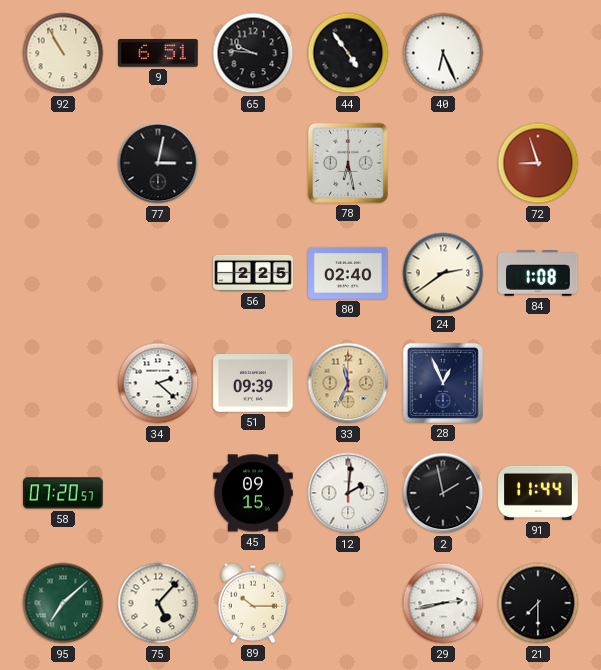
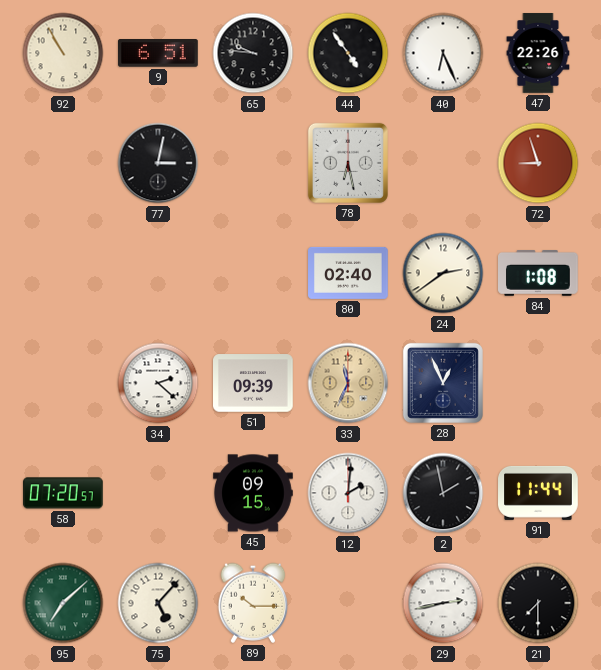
47: none -> 22:26 (538, 53)
56: 2:25 -> none (253, 273)
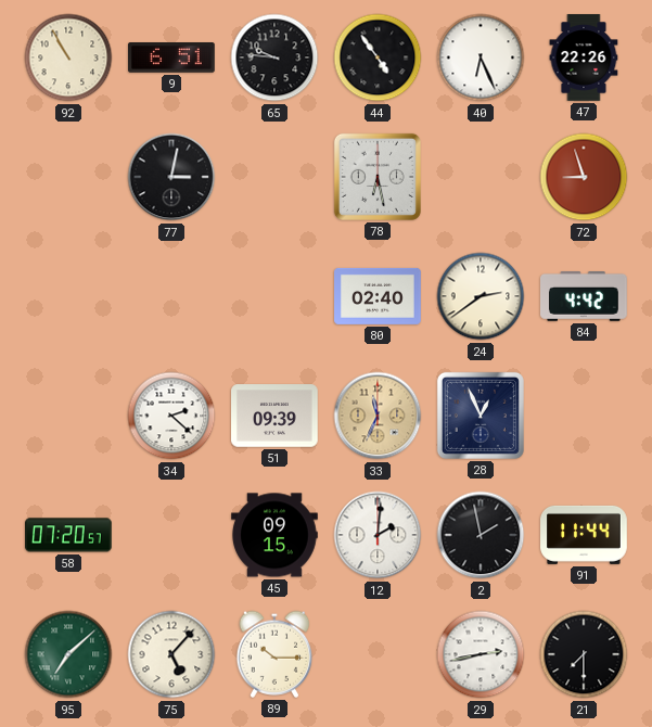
84: 1:08 -> 4:42 (585, 297)
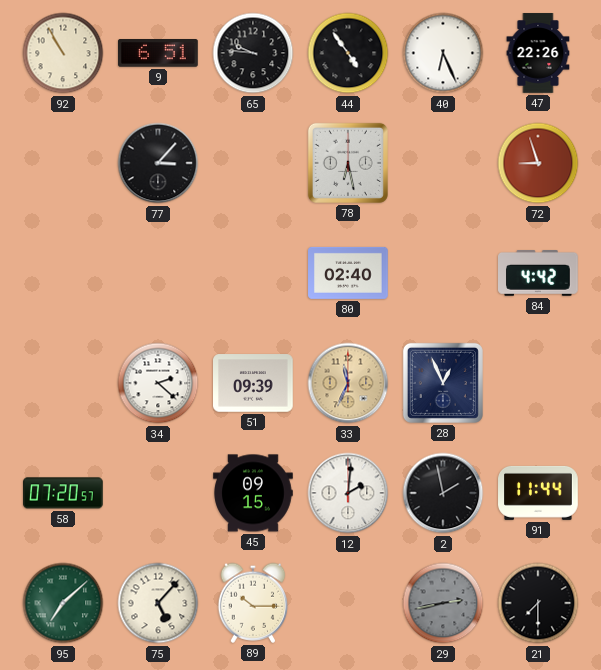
77: 3:02 -> 3:07 (158, 163)
24: 2:39 -> none (481, 296)
29 dial: white -> grey (443, 603)
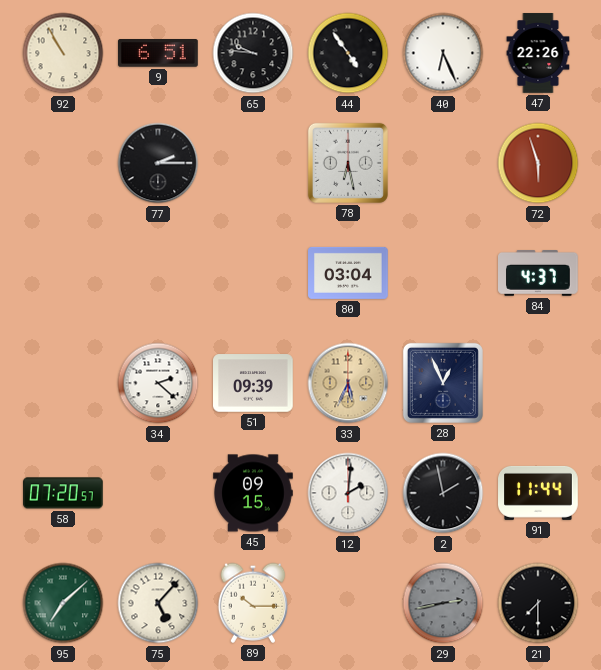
77: 3:07 -> 2:15 (158, 163)
72: 8:57 -> 5:57 (538, 163)
80: 02:40 -> 03:04 (348, 273)
84: 4:42 -> 4:37 (539, 274)
33: 11:34 -> 5:34 (348, 383)
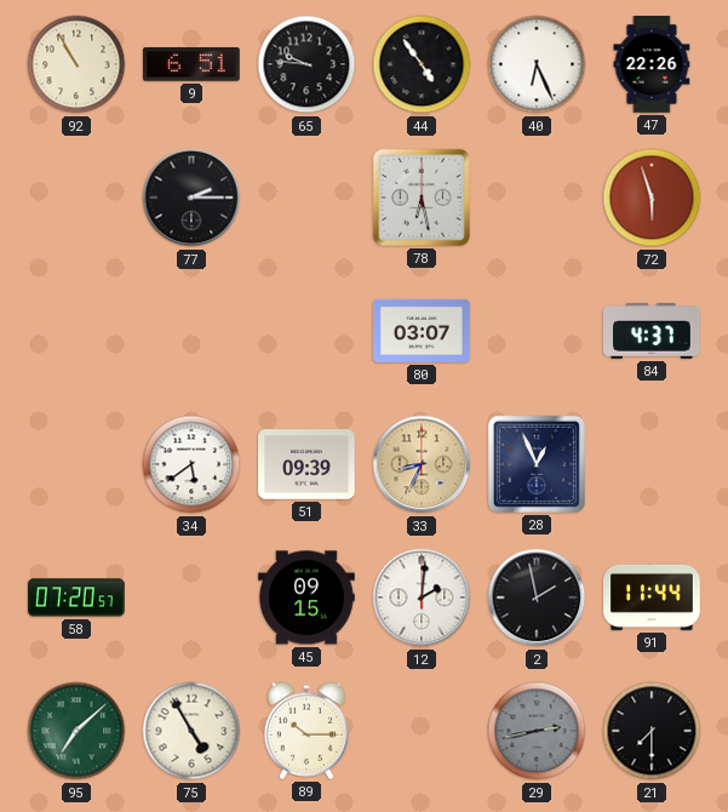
80: 03:04 -> 03:07 (422, 331)
34: 2:22 -> 5:39 (191, 464)
33: 5:34 -> 8:34 (422, 464)
75: 5:07 -> 4:55 (191, 731)
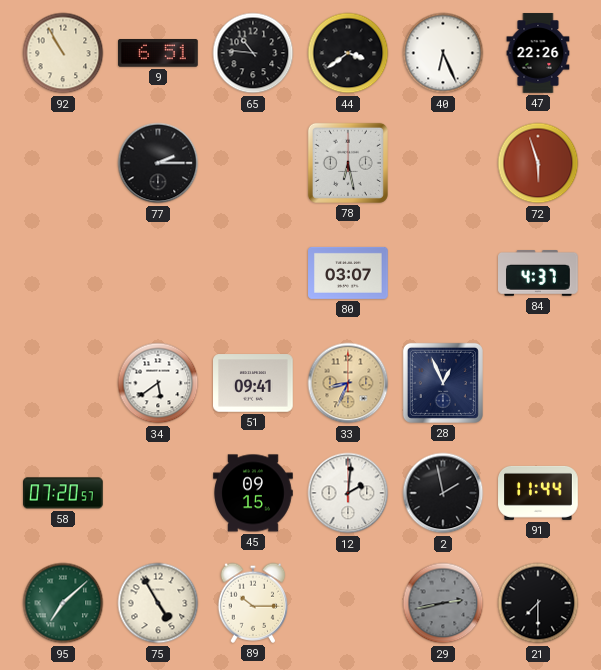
65: 9:46 -> 10:46 (253, 53)
44: 4:54 -> 3:39 (348, 53)
51: 09:39 -> 09:41 (253, 383)
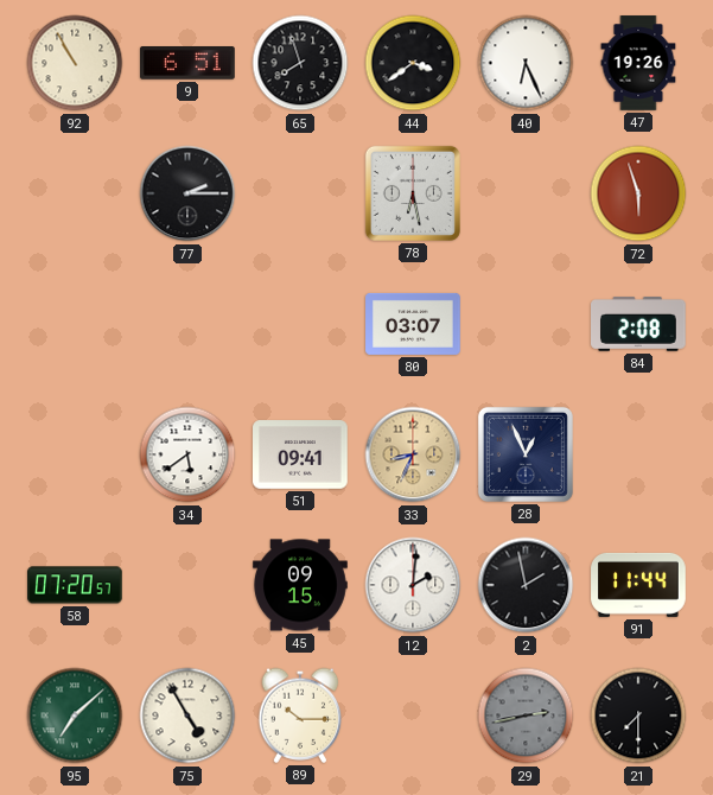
65: 10:46 -> 7:57 (300, 63)
47: 22:26 -> 19:26 (638, 63)
84: 4:37 -> 2:08 (639, 325)
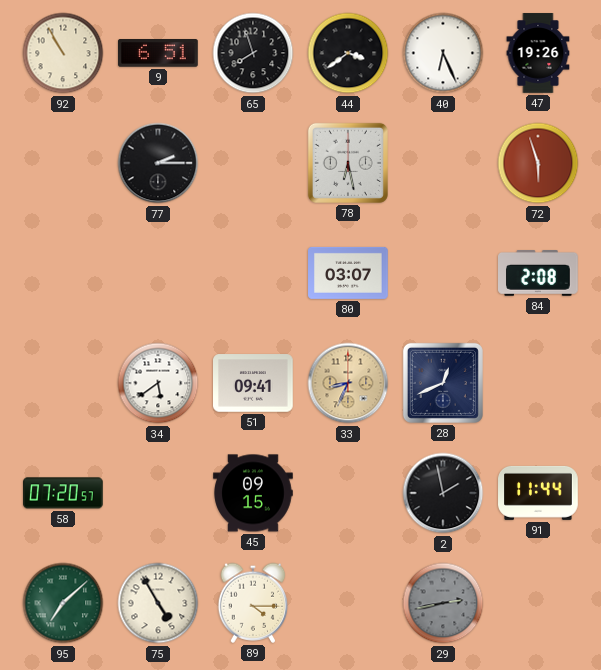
28: 12:56 -> 12:41 (443, 383)
12: 2:01 -> none (413, 585)
89: 10:15 -> 4:15 (253, 603)
21: 7:30 -> none (638, 715)
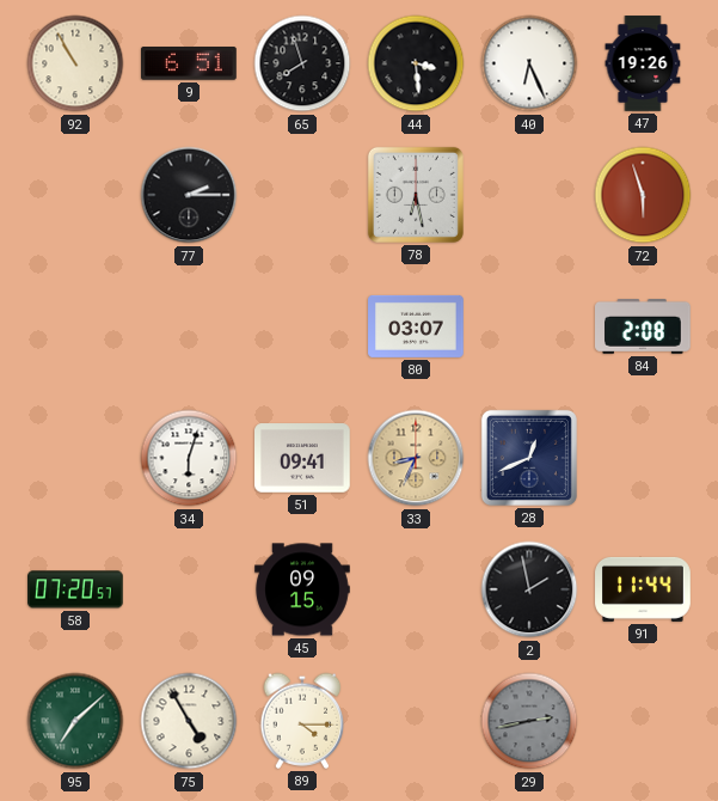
44: 3:39 -> 3:29 (416, 63)
34: 5:39 -> 6:03 (189, 458)
